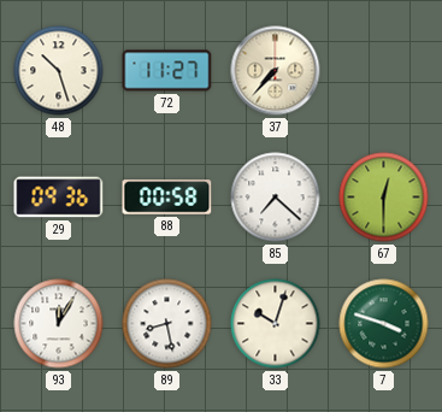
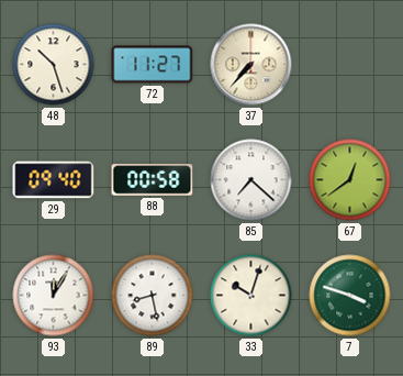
29: 09:36 -> 09:40 (54, 180)
67: 12:30 -> 12:39 (350, 180)
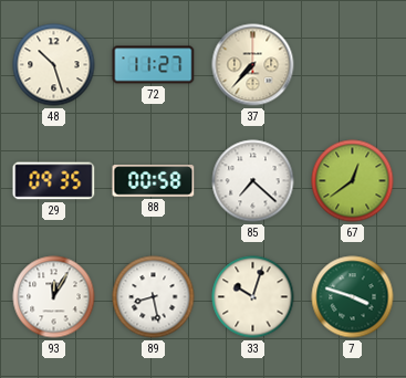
29: 09:40 -> 09:35 (54, 181)
